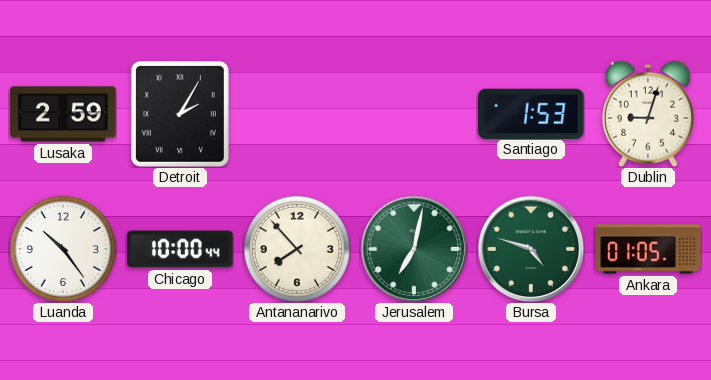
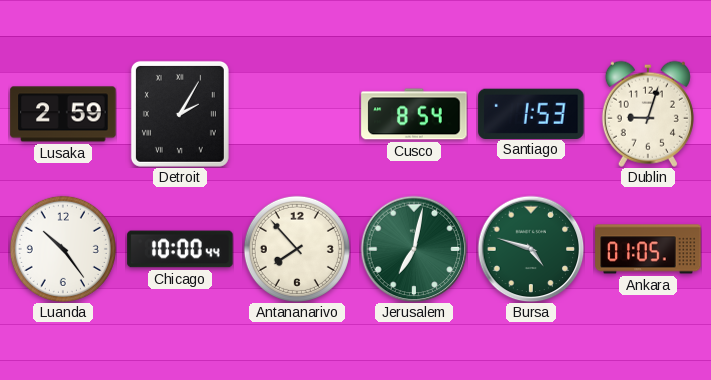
Cusco: none -> 8:54 (414, 114)
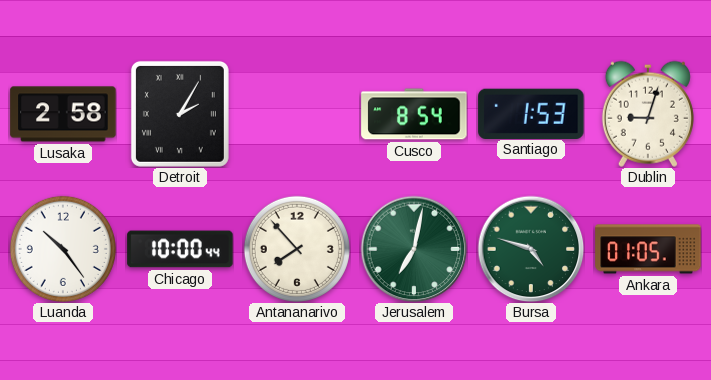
Lusaka: 2:59 -> 2:58 (63, 114)
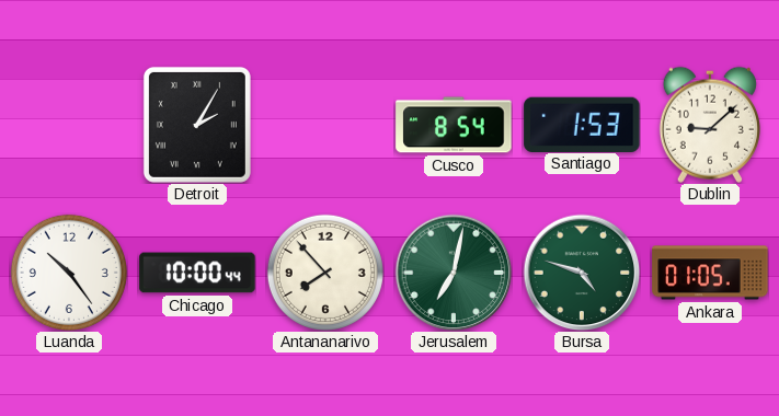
Lusaka: 2:58 -> none (63, 114)
Dublin: 9:03 -> 9:08 (710, 125)
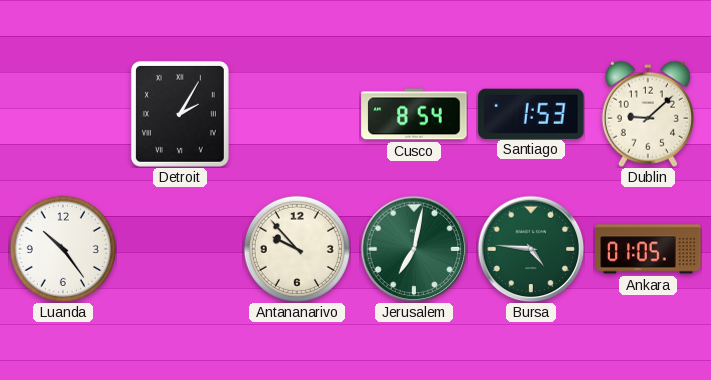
Chicago: 10:00 -> none (197, 273)
Antananarivo: 7:53 -> 9:53 (297, 249)
Bursa: 4:48 -> 4:46 (531, 249)
